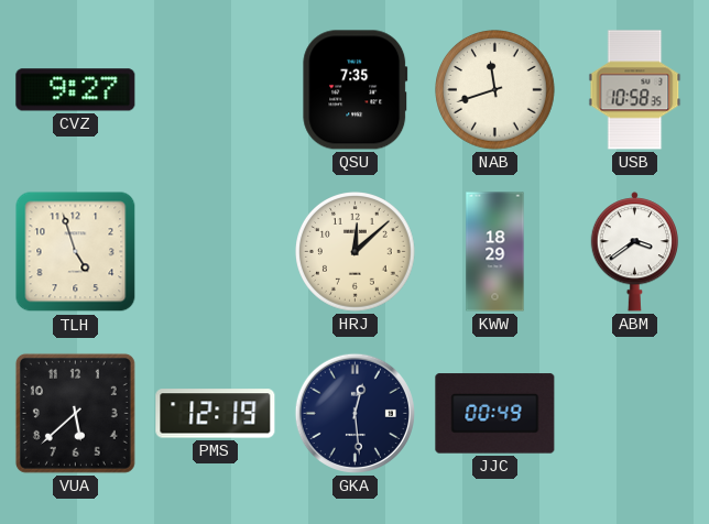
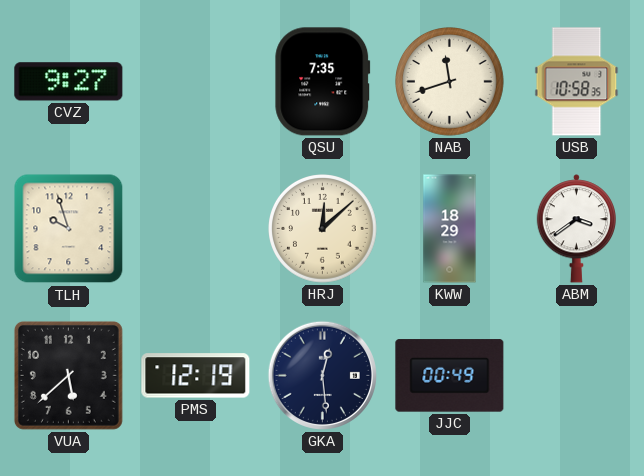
TLH: 4:57 -> 9:57 (69, 229)
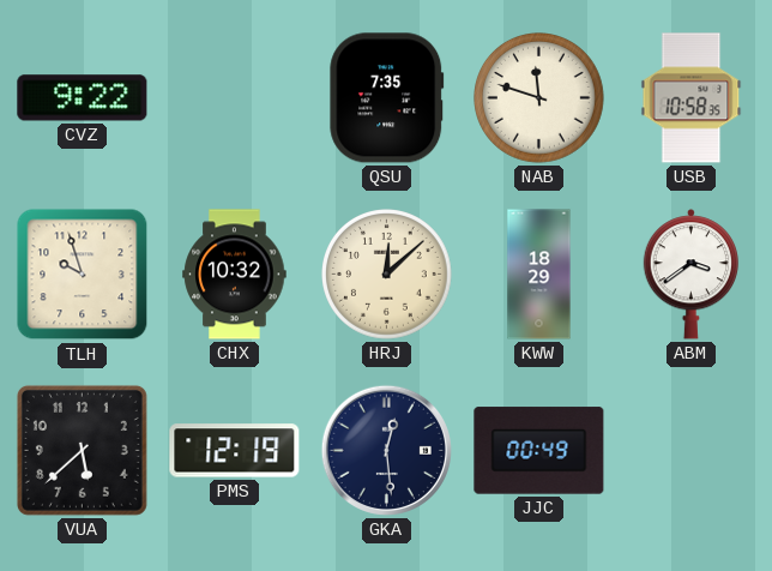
CVZ: 9:27 -> 9:22 (83, 98)
NAB: 11:42 -> 11:48 (539, 98)
CHX: none -> 10:32 (235, 275)
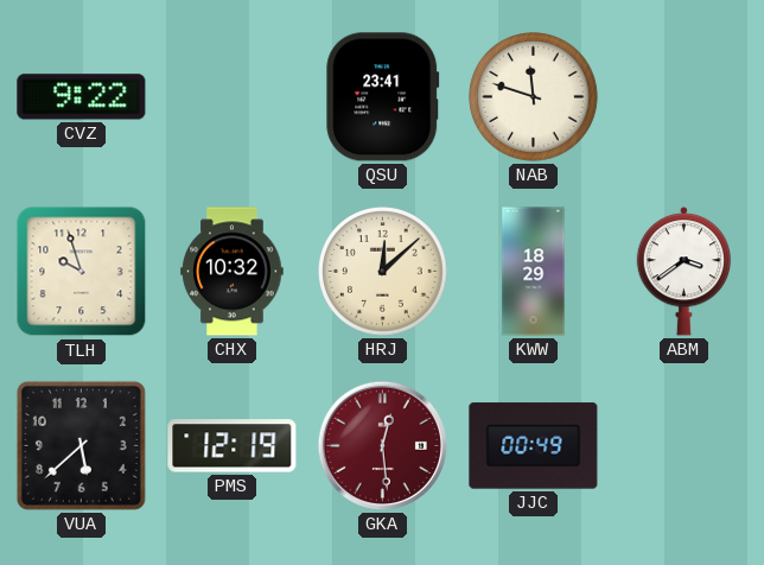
QSU: 7:35 -> 23:41 (383, 97)
USB: 10:58 -> none (692, 98)
GKA dial: navy -> burgundy (382, 445)
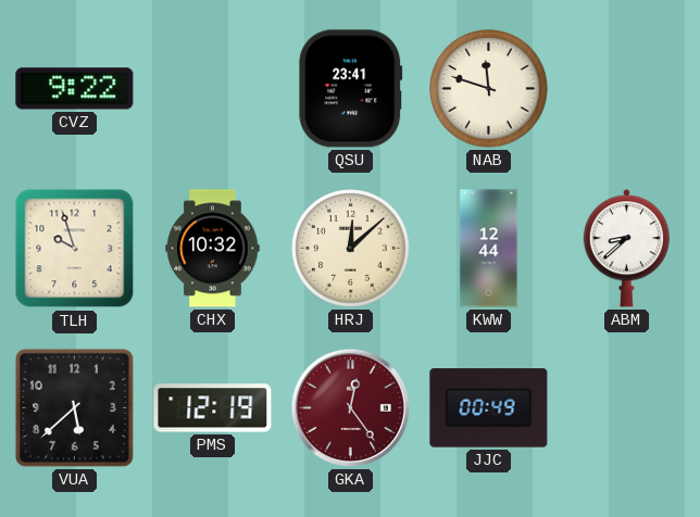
KWW: 18:29 -> 12:44 (489, 249)
ABM: 3:39 -> 8:38 (626, 249)
GKA: 12:29 -> 12:24 (350, 407)
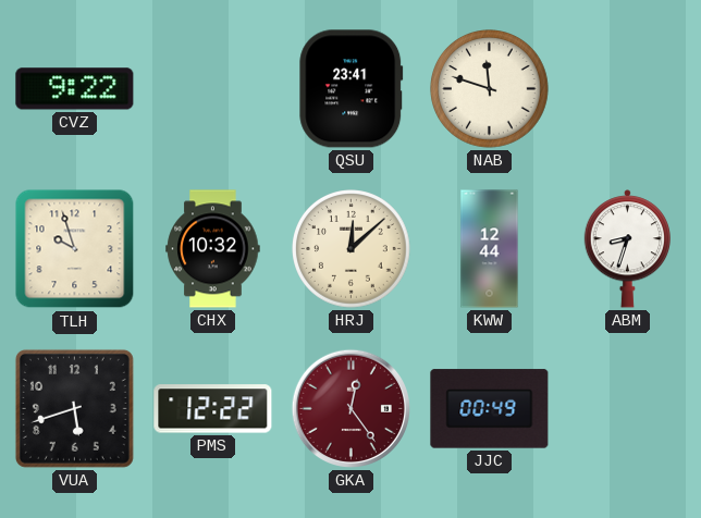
ABM: 8:38 -> 8:33 (627, 249)
VUA: 5:38 -> 5:42 (74, 408)
PMS: 12:19 -> 12:22 (213, 409)
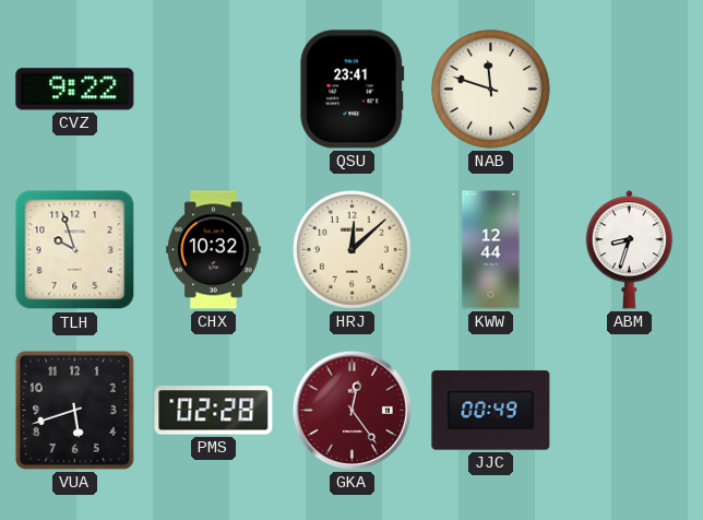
PMS: 12:22 -> 02:28 (214, 411)
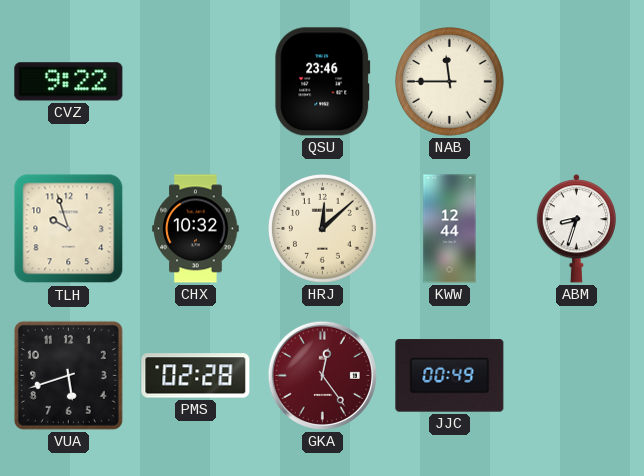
QSU: 23:41 -> 23:46 (323, 82)
NAB: 11:48 -> 11:45 (450, 82)
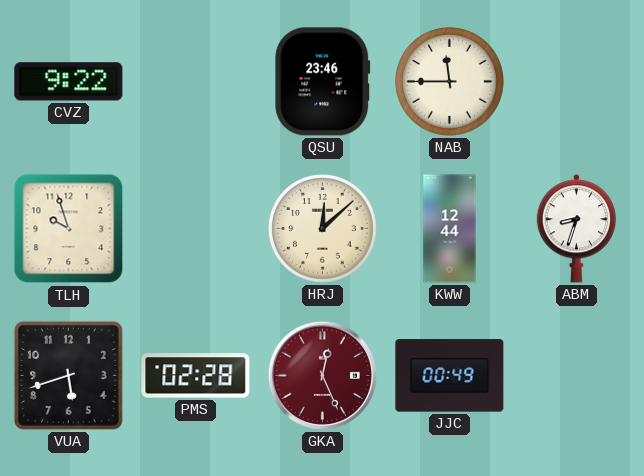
CHX: 10:32 -> none (196, 229)
GKA: 12:24 -> 12:26 (322, 375)
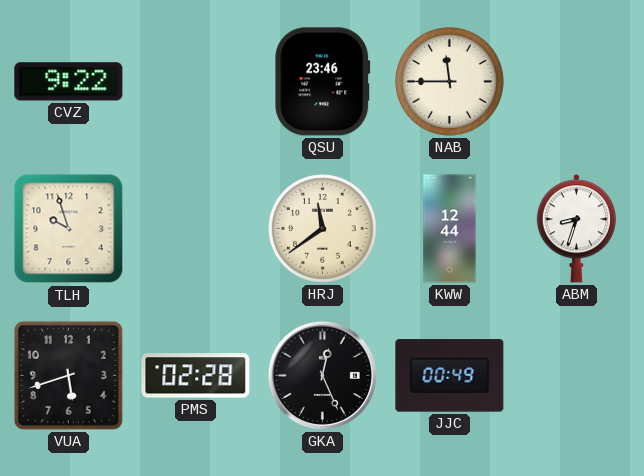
HRJ: 12:08 -> 11:39 (323, 229)
GKA dial: burgundy -> black (322, 375)
